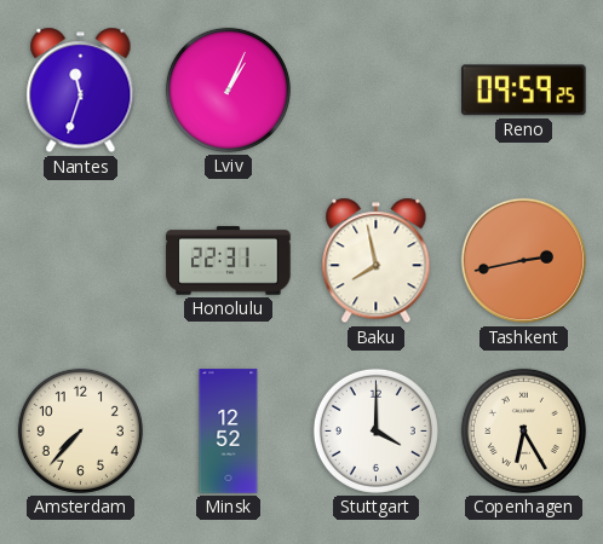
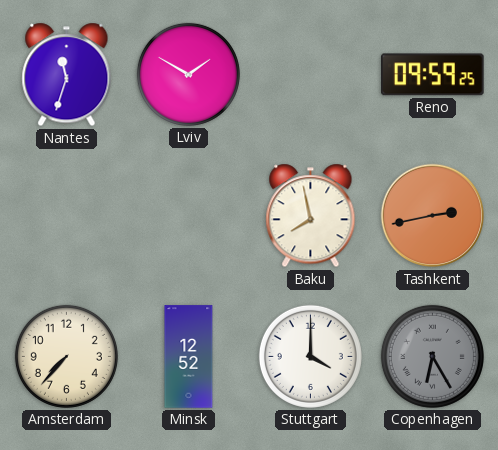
Lviv: 1:04 -> 1:50 (188, 74)
Honolulu: 22:31 -> none (229, 261)
Copenhagen dial: cream -> grey (432, 356)
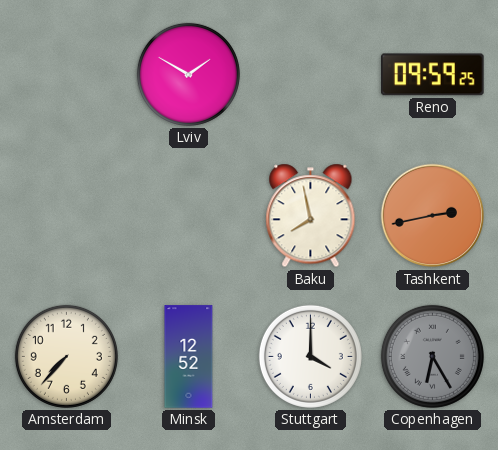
Nantes: 11:33 -> none (67, 75)
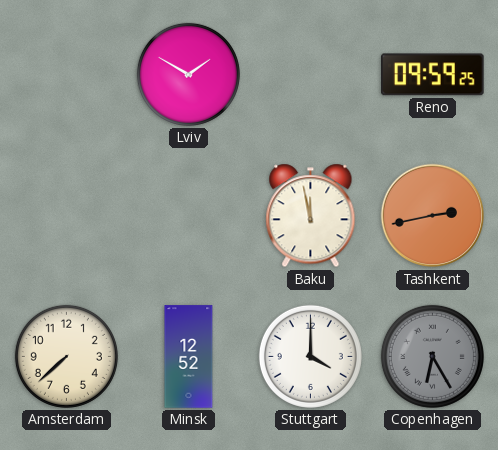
Baku: 7:58 -> 11:58 (311, 216)
Amsterdam: 7:37 -> 7:38 (66, 356)
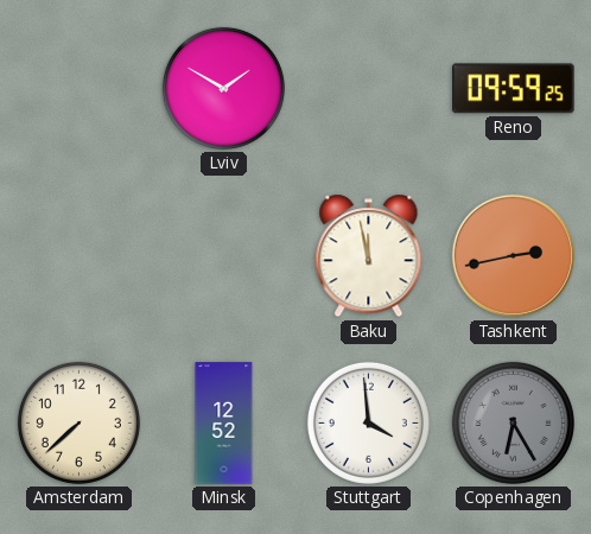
Stuttgart: 4:00 -> 3:59 (368, 422)
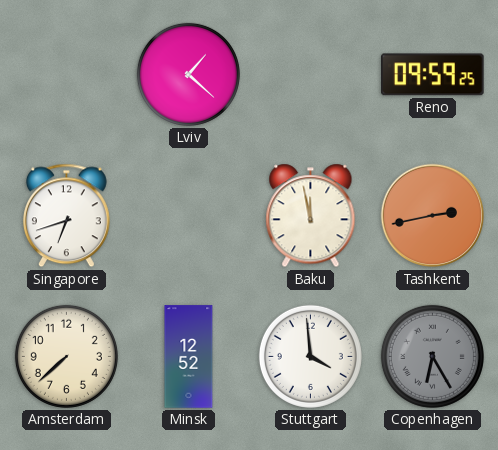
Lviv: 1:50 -> 1:22 (188, 74)
Singapore: none -> 6:42 (66, 216)
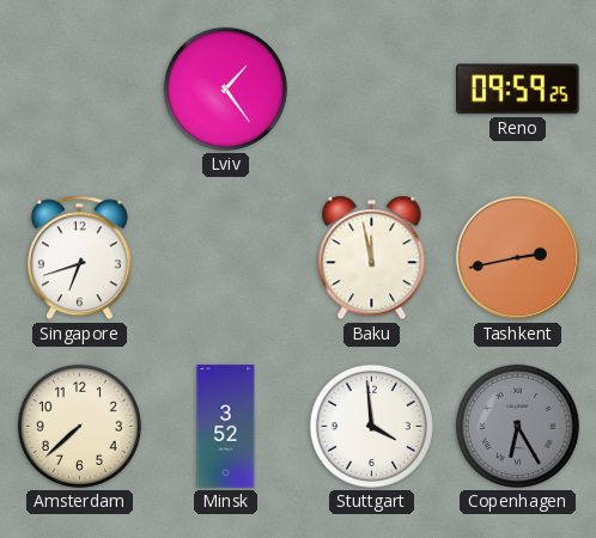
Lviv: 1:22 -> 1:24 (225, 88)
Minsk: 12:52 -> 3:52 (226, 427)
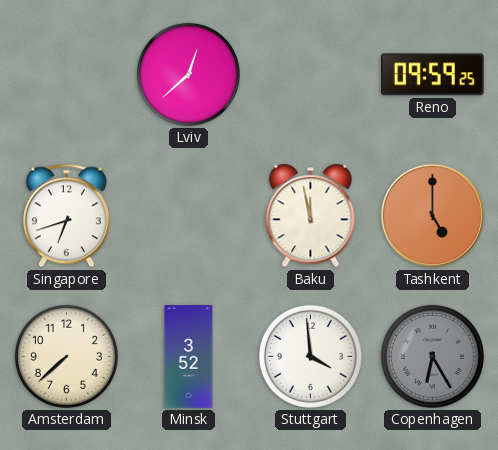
Lviv: 1:24 -> 12:38 (188, 74)
Tashkent: 2:43 -> 5:00 (433, 216)
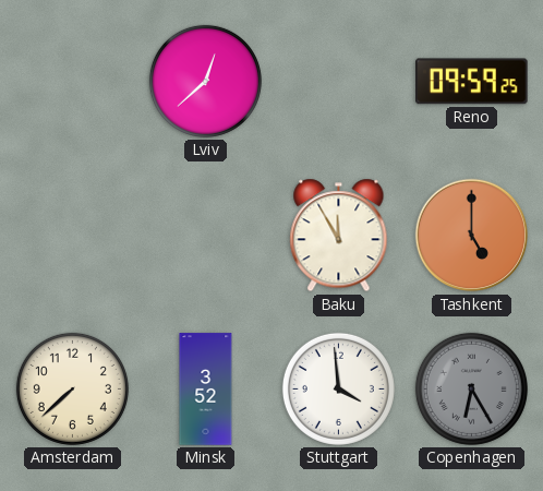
Singapore: 6:42 -> none (66, 216)
Baku: 11:58 -> 11:55 (339, 236)
